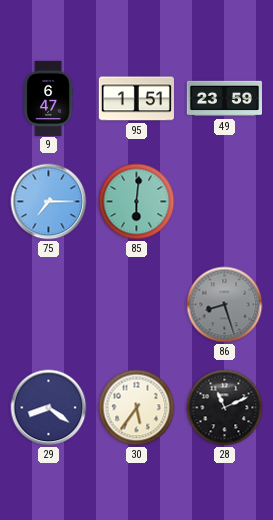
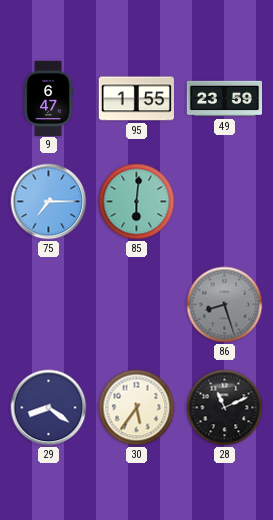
95: 1:51 -> 1:55 (136, 99)
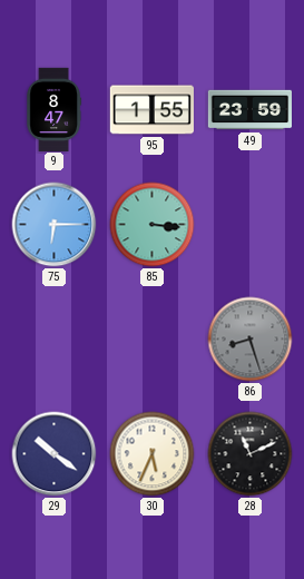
9: 6:47 -> 8:47 (53, 109)
75: 7:15 -> 6:15 (55, 225)
85: 6:01 -> 3:16 (153, 225)
29: 8:21 -> 10:21 (55, 454)
30: 5:36 -> 5:34 (153, 454)
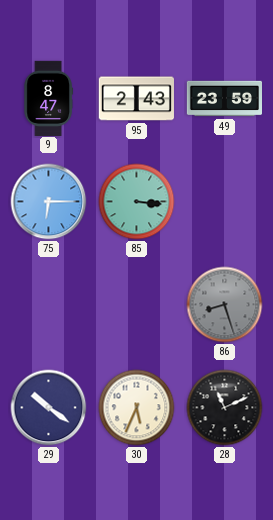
95: 1:55 -> 2:43 (136, 99)
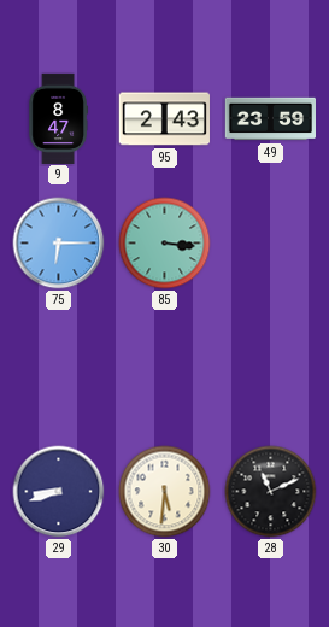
86: 8:27 -> none (225, 305)
29: 10:21 -> 8:42 (59, 492)
30: 5:34 -> 5:31 (165, 492)
